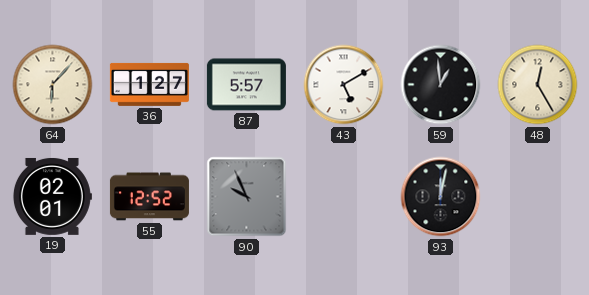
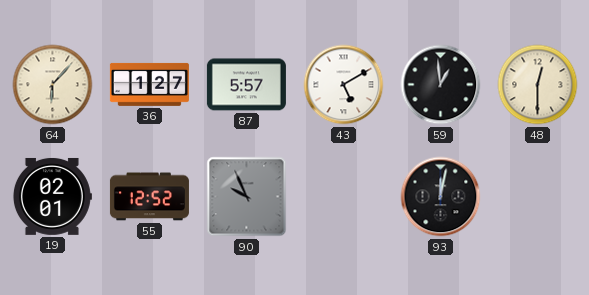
48: 12:25 -> 12:30 (538, 85)
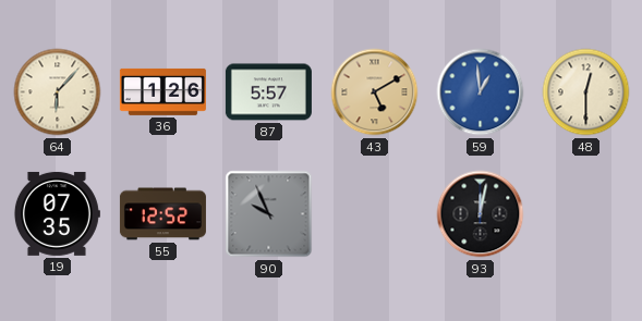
36: 1:27 -> 1:26 (162, 91)
43 dial: white -> champagne (375, 92)
59 dial: black -> blue (481, 92)
19: 02:01 -> 07:35 (57, 213)
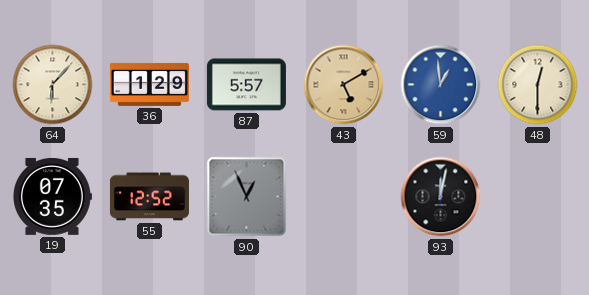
36: 1:26 -> 1:29 (149, 84)
90: 9:56 -> 12:56 (247, 197)
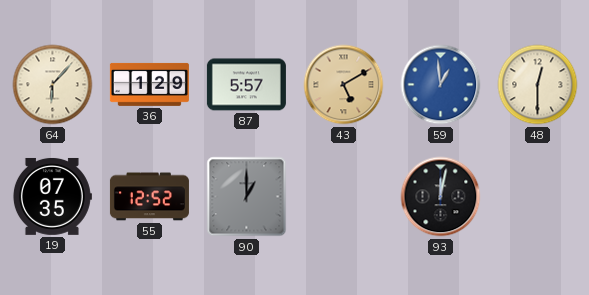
90: 12:56 -> 1:00 (247, 197)
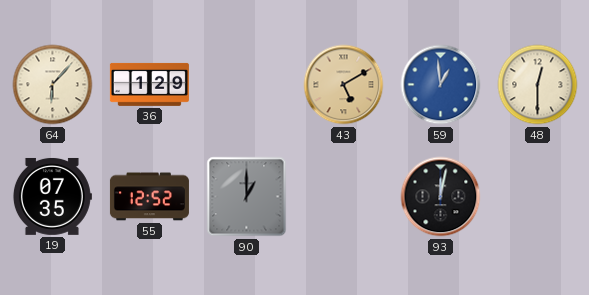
87: 5:57 -> none (246, 85)
